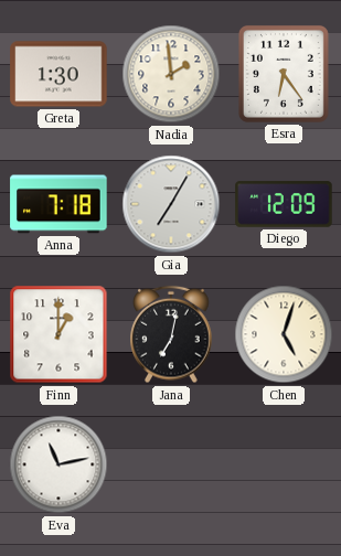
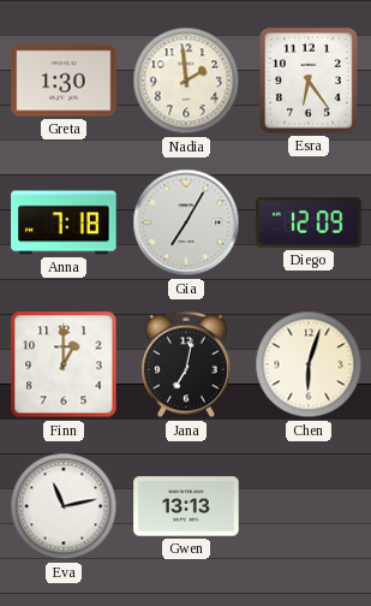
Chen: 5:03 -> 6:03 (309, 364)
Gwen: none -> 13:13 (186, 506)
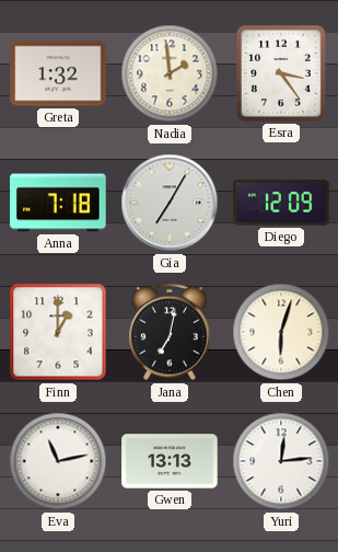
Greta: 1:30 -> 1:32 (58, 73)
Esra: 6:24 -> 3:24 (281, 73)
Yuri: none -> 12:14 (281, 461)
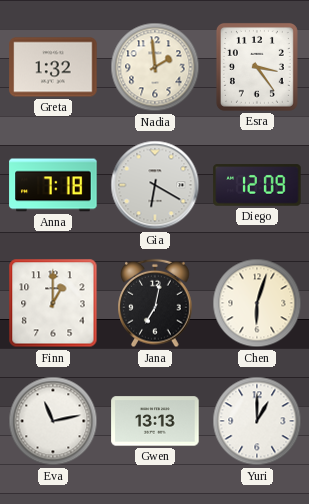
Gia: 7:05 -> 6:20 (155, 185)
Yuri: 12:14 -> 1:00 (257, 421)
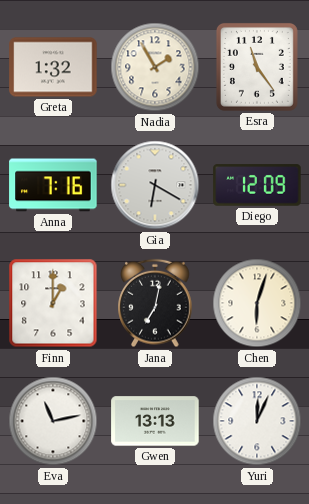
Nadia: 1:59 -> 1:55 (155, 67)
Esra: 3:24 -> 11:24 (257, 67)
Anna: 7:18 -> 7:16 (53, 185)
Yuri: 1:00 -> 12:04 (257, 421)
